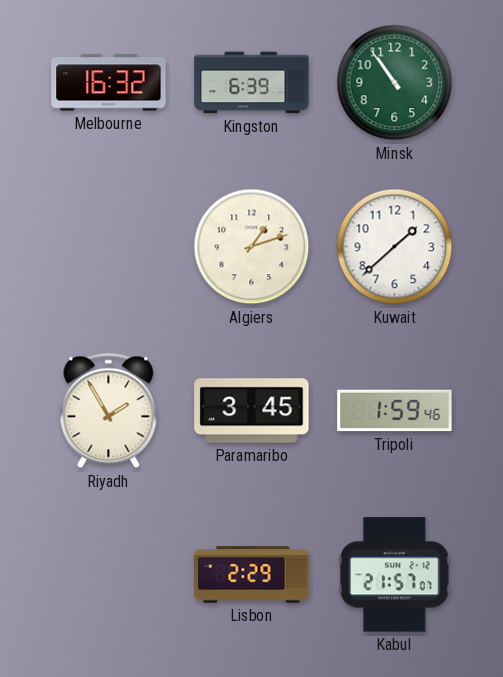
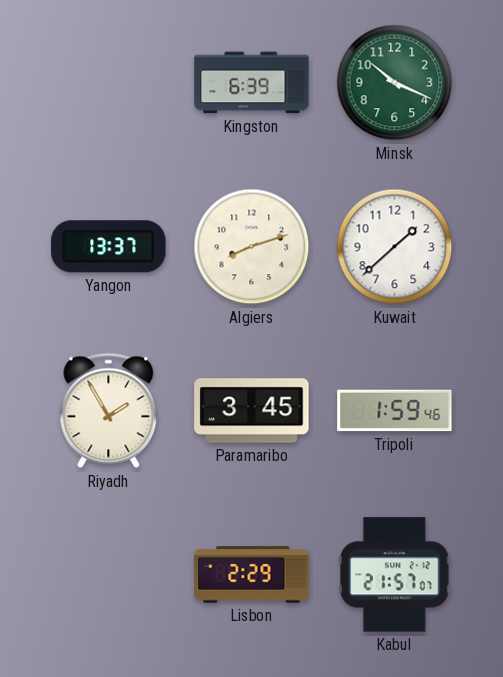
Melbourne: 16:32 -> none (109, 83)
Minsk: 10:54 -> 10:19 (395, 83)
Yangon: none -> 13:37 (109, 247)
Algiers: 1:12 -> 8:12 (252, 247)
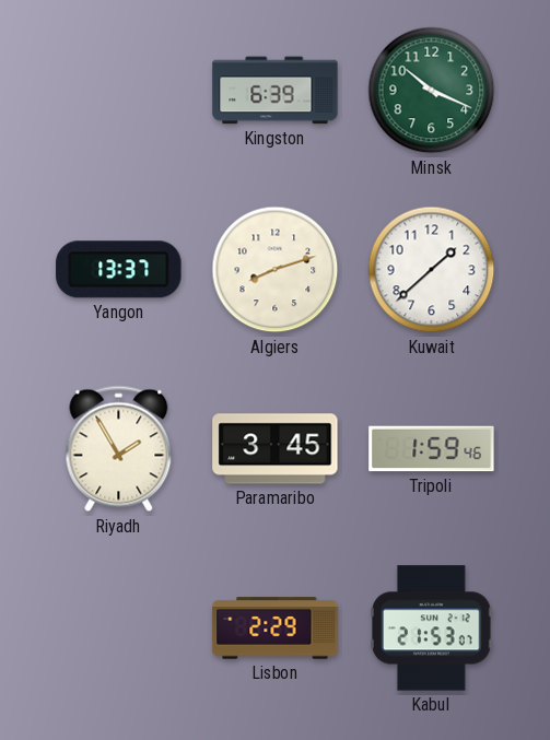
Kabul: 21:57 -> 21:53 (432, 629)
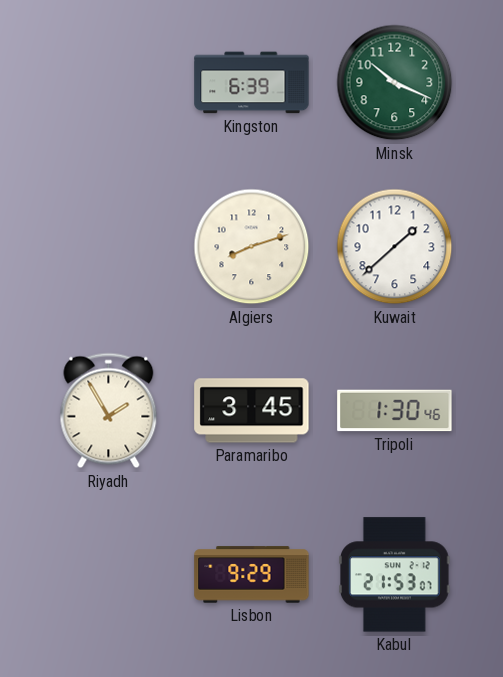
Yangon: 13:37 -> none (119, 270)
Tripoli: 1:59 -> 1:30 (395, 411)
Lisbon: 2:29 -> 9:29 (252, 575)
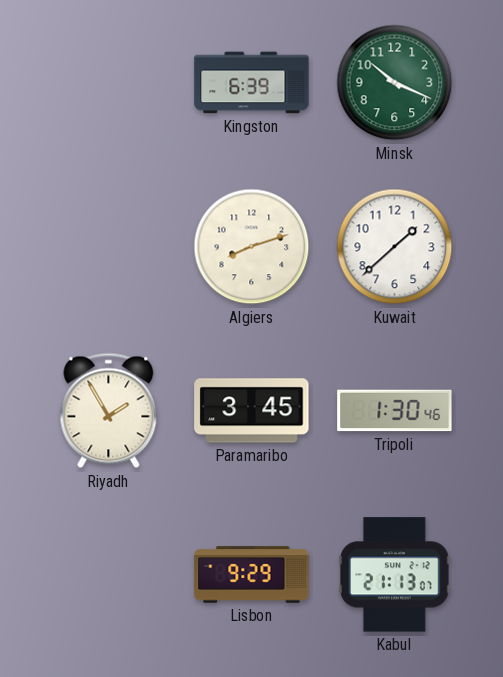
Kabul: 21:53 -> 21:13 (395, 575)
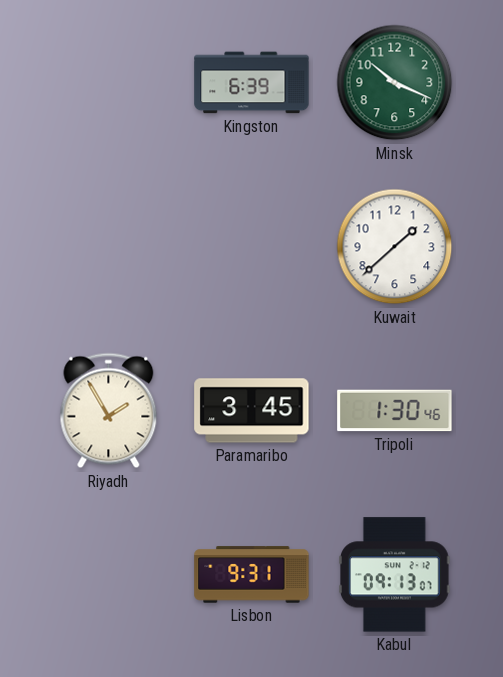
Algiers: 8:12 -> none (252, 247)
Lisbon: 9:29 -> 9:31 (252, 575)
Kabul: 21:13 -> 09:13 (395, 575)
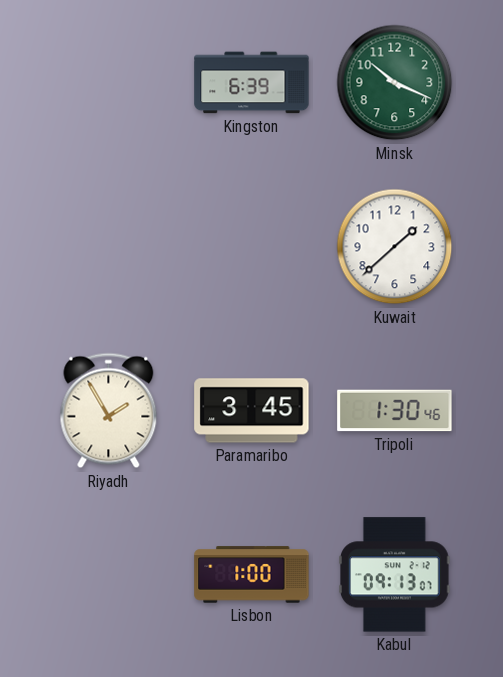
Lisbon: 9:31 -> 1:00 (252, 575)
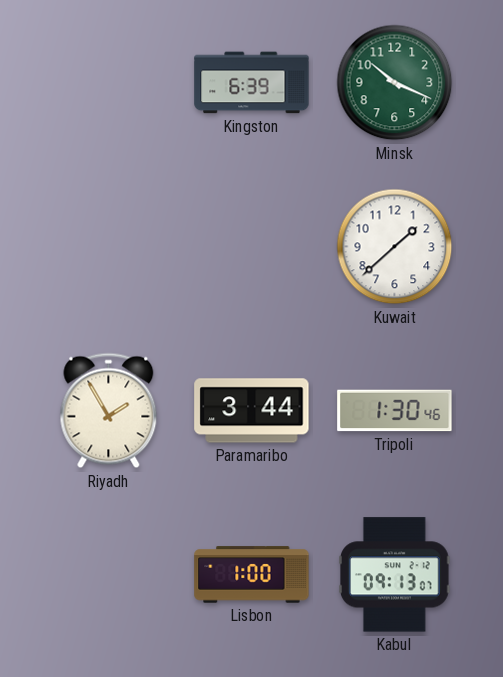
Paramaribo: 3:45 -> 3:44 (252, 411)
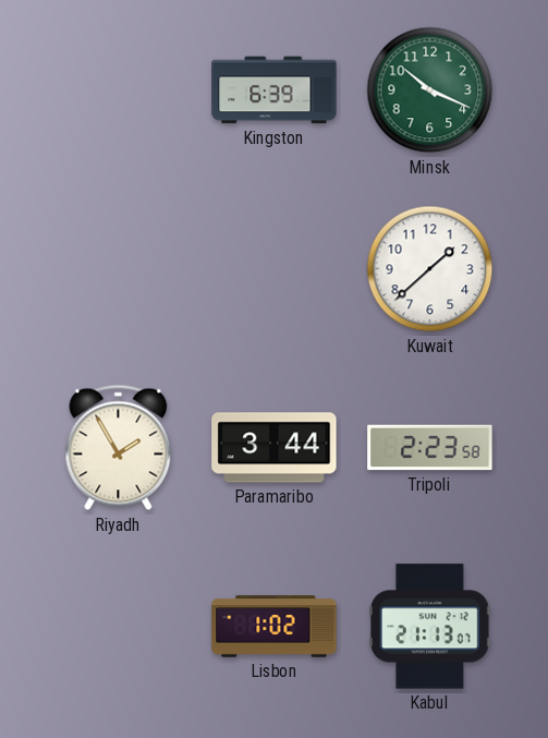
Tripoli: 1:30 -> 2:23 (430, 448)
Lisbon: 1:00 -> 1:02 (275, 627)
Kabul: 09:13 -> 21:13 (430, 627)
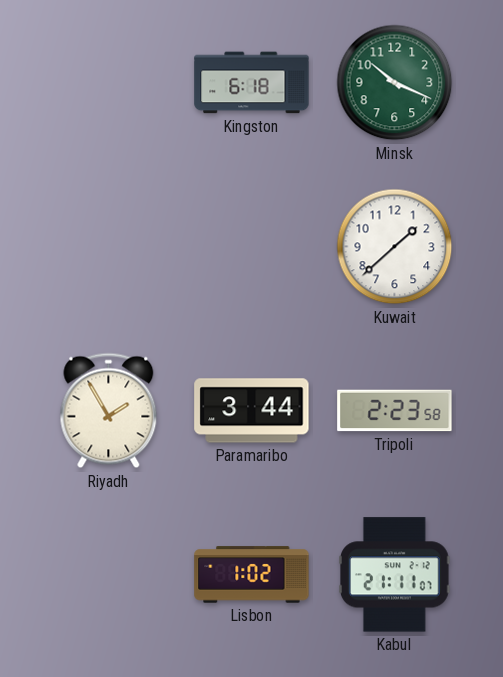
Kingston: 6:39 -> 6:18 (252, 83)
Kabul: 21:13 -> 21:11 (395, 575)
